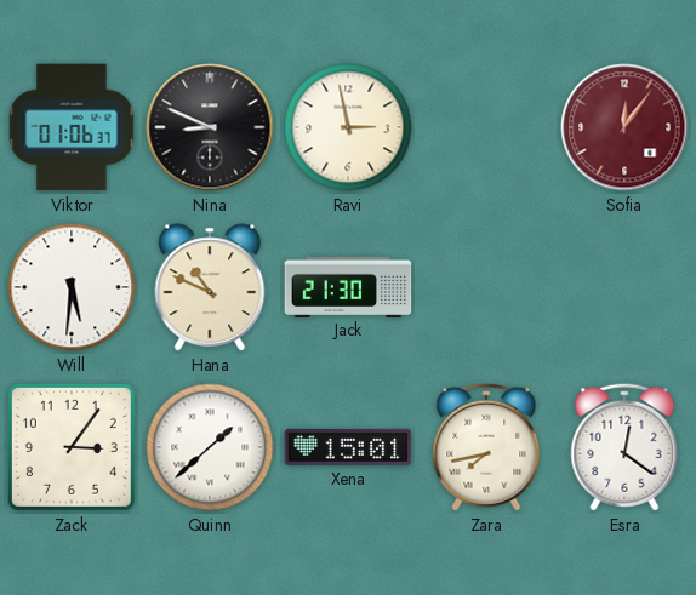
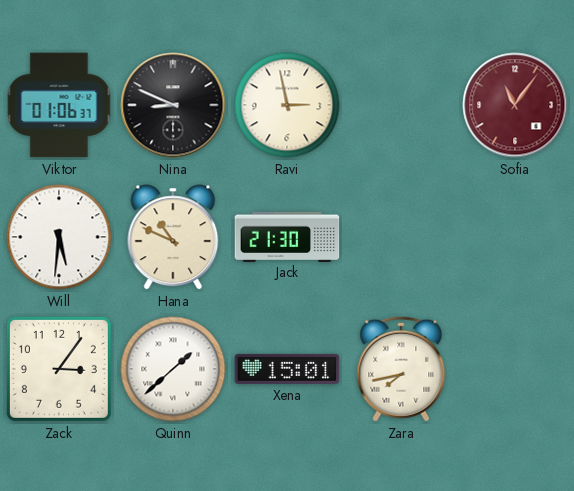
Sofia: 12:06 -> 11:06 (515, 105)
Esra: 12:21 -> none (624, 447)
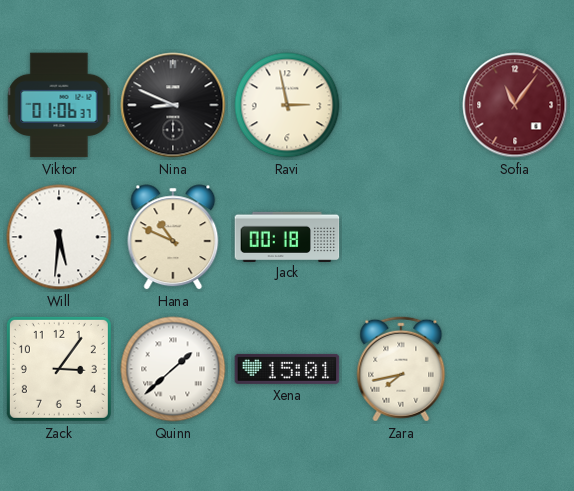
Jack: 21:30 -> 00:18 (287, 236)
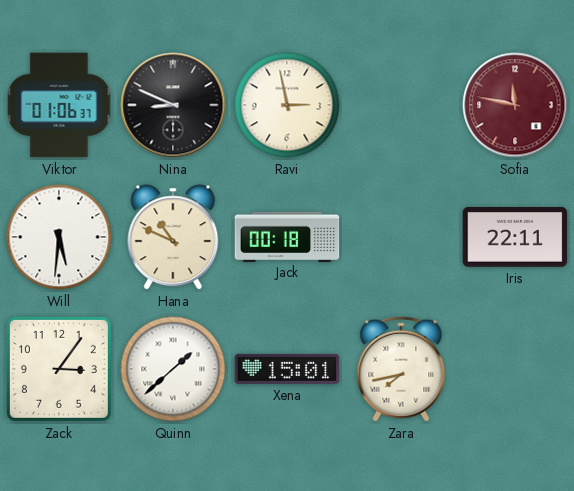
Sofia: 11:06 -> 11:47 (515, 105)
Iris: none -> 22:11 (515, 238)
